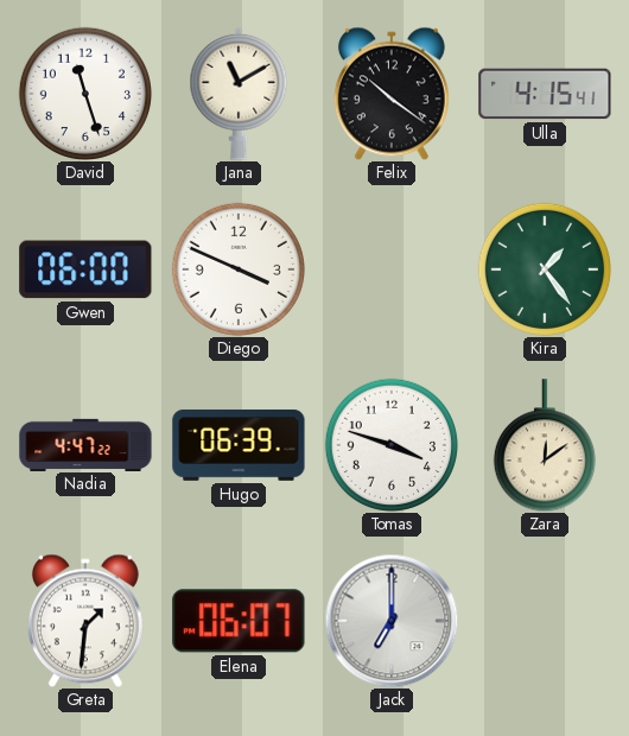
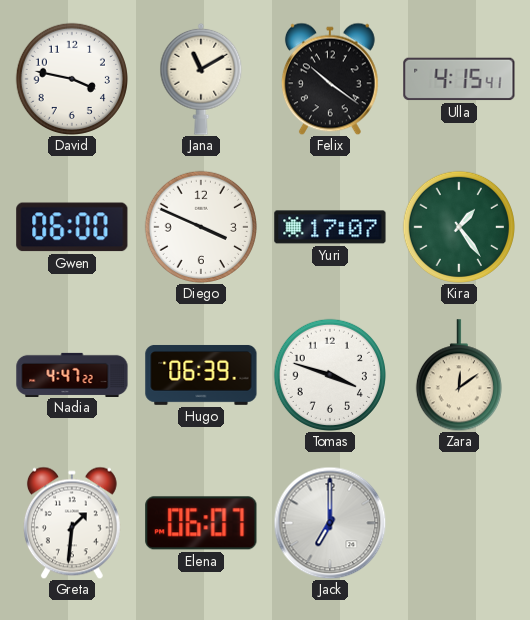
David: 11:27 -> 3:47 (72, 79)
Yuri: none -> 17:07 (330, 227)
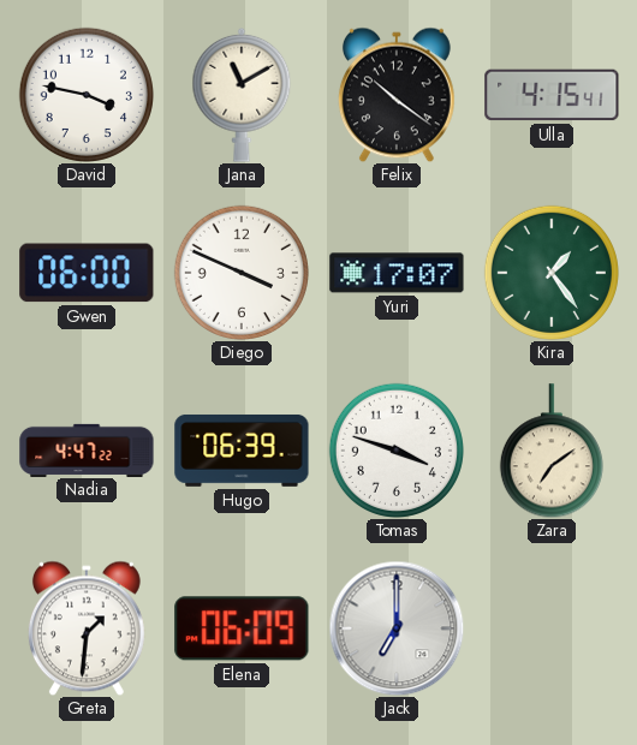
Zara: 12:09 -> 7:09 (552, 451)
Elena: 06:07 -> 06:09 (242, 628)
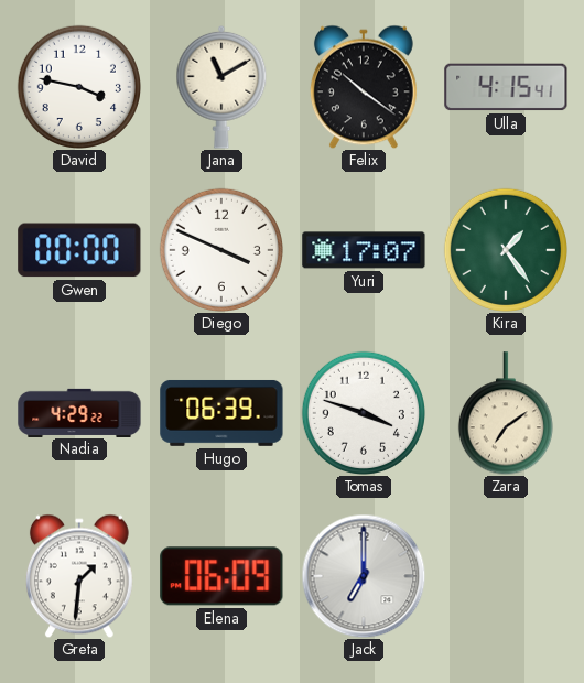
Gwen: 06:00 -> 00:00 (79, 250)
Nadia: 4:47 -> 4:29 (79, 412)
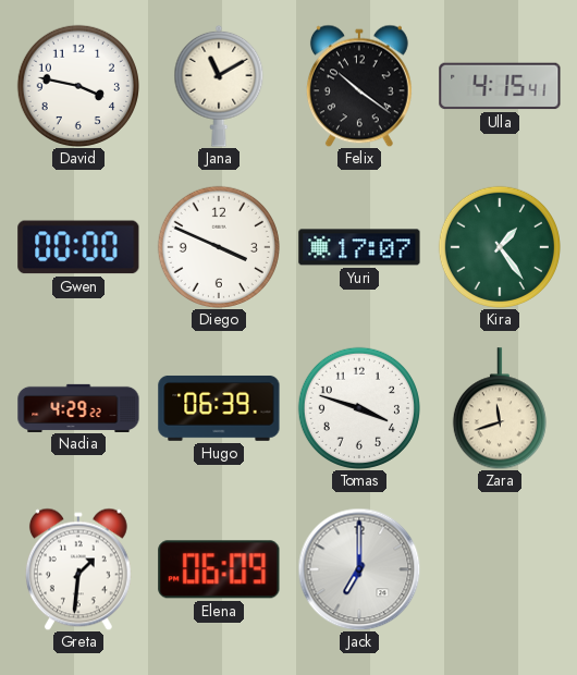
Zara: 7:09 -> 11:42 (500, 408)
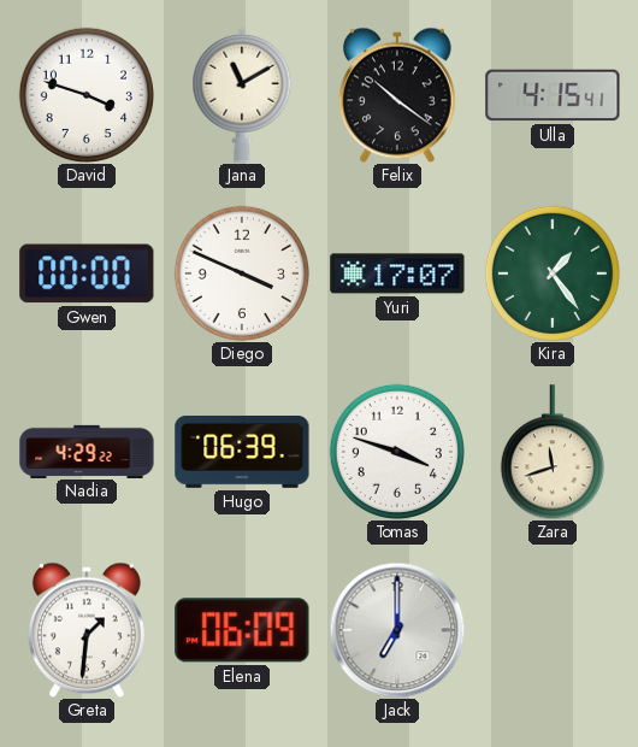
David: 3:47 -> 3:48 (87, 95)
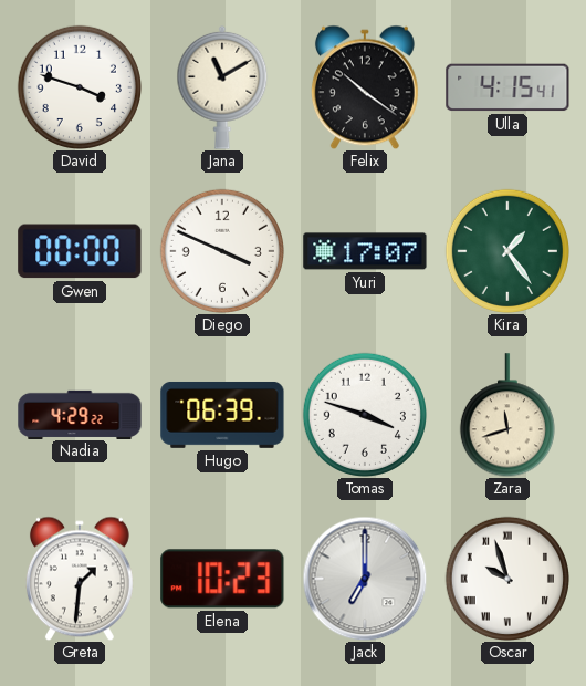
Elena: 06:09 -> 10:23 (222, 579)
Oscar: none -> 9:57 (507, 579)
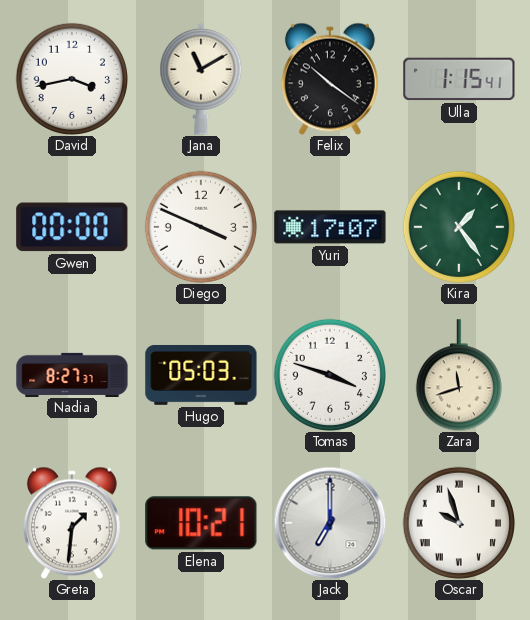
David: 3:48 -> 3:43 (72, 79)
Ulla: 4:15 -> 1:15 (459, 79)
Nadia: 4:29 -> 8:27 (72, 374)
Hugo: 06:39 -> 05:03 (201, 375)
Elena: 10:23 -> 10:21 (201, 523)
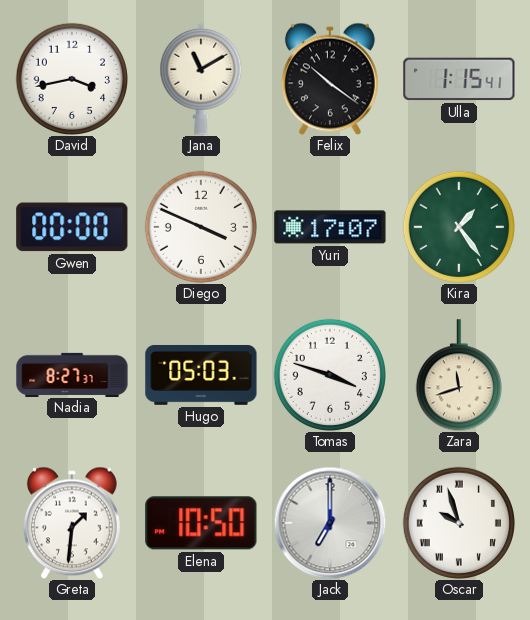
Elena: 10:21 -> 10:50 (201, 523)
